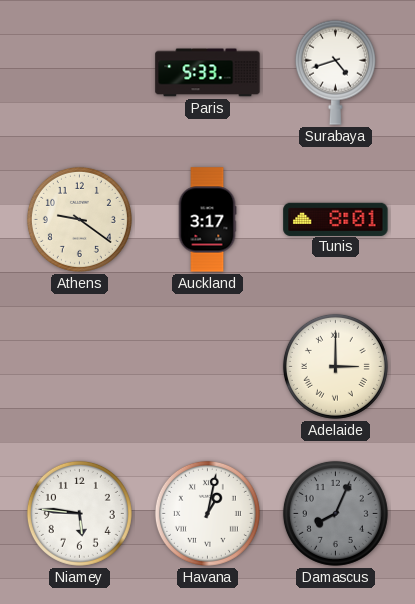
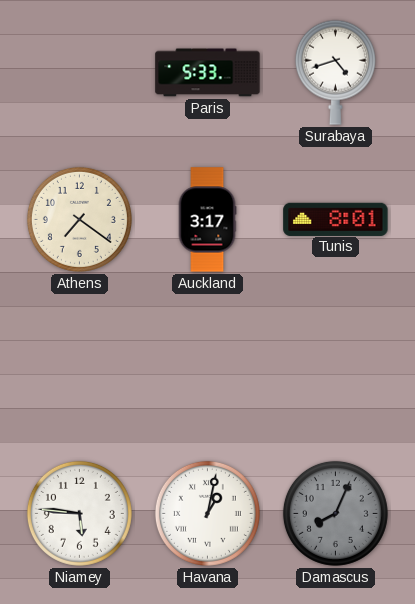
Athens: 9:21 -> 7:21 (79, 219)
Adelaide: 3:00 -> none (335, 366)
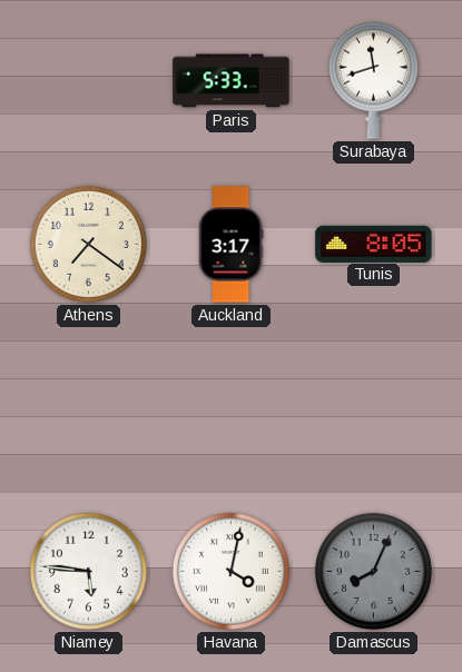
Surabaya: 4:42 -> 11:42 (373, 80)
Tunis: 8:01 -> 8:05 (374, 244)
Havana: 1:02 -> 4:02 (230, 571)
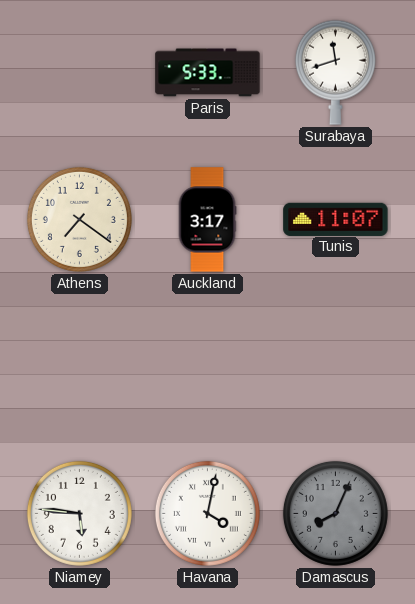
Tunis: 8:05 -> 11:07 (336, 219)
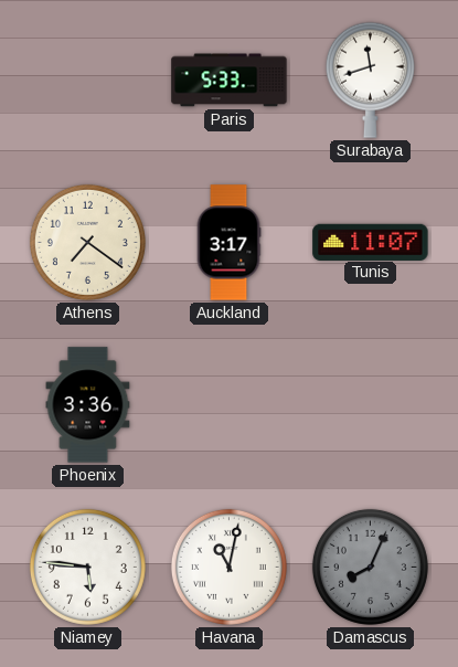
Phoenix: none -> 3:36 (88, 405)
Havana: 4:02 -> 11:02 (228, 567)
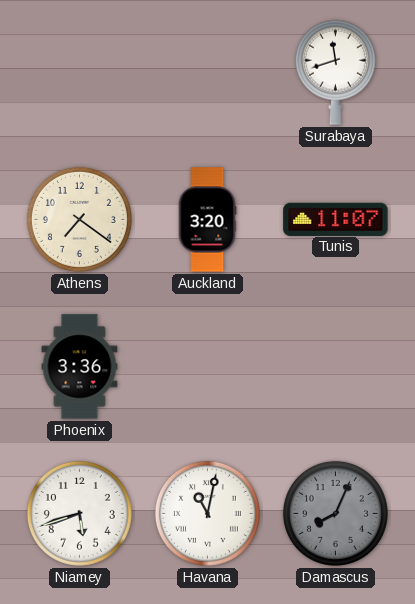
Paris: 5:33 -> none (230, 81)
Auckland: 3:17 -> 3:20 (207, 220)
Niamey: 5:46 -> 5:42 (79, 513)
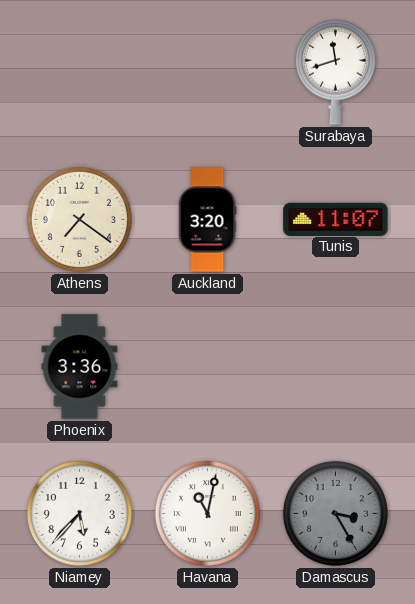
Niamey: 5:42 -> 5:37 (79, 513)
Damascus: 8:04 -> 3:25 (335, 513)
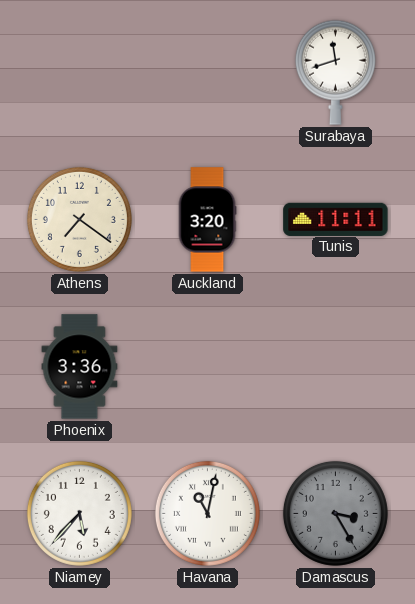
Tunis: 11:07 -> 11:11 (336, 219)
